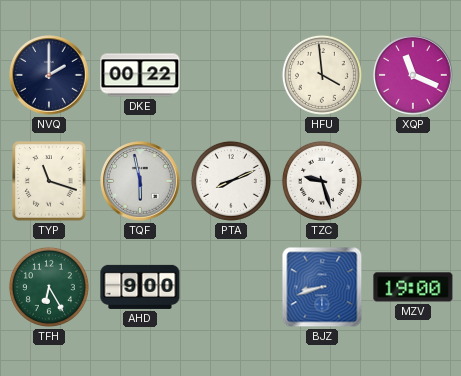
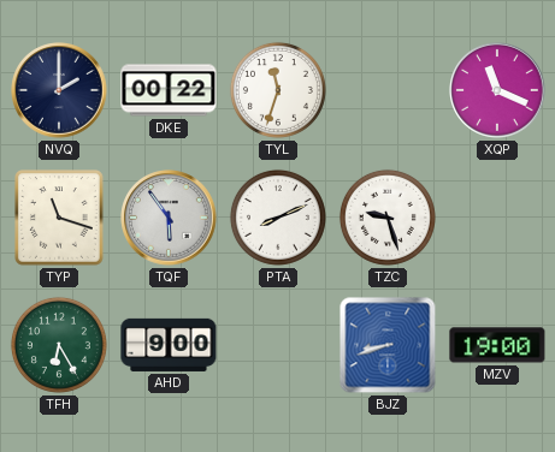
TYL: none -> 11:33 (278, 90)
HFU: 3:59 -> none (322, 75)
TQF: 5:58 -> 5:54 (169, 218)
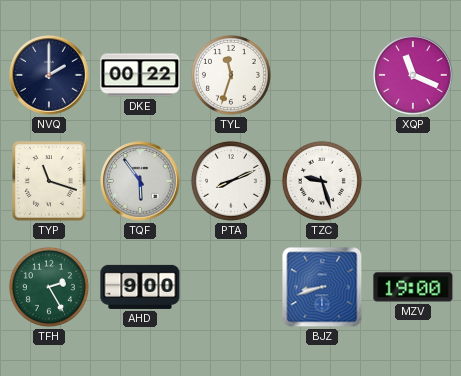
TFH: 6:25 -> 2:25 (49, 287)
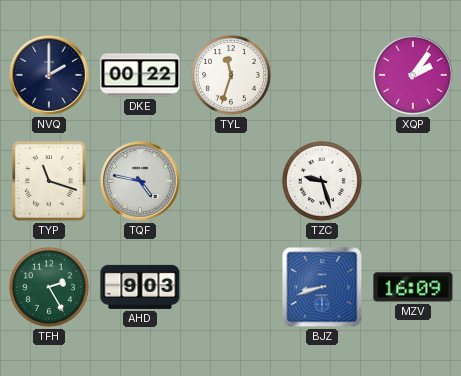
XQP: 11:19 -> 2:06 (413, 75)
TQF: 5:54 -> 4:47 (140, 181)
PTA: 8:11 -> none (231, 181)
AHD: 9:00 -> 9:03 (140, 287)
MZV: 19:00 -> 16:09 (413, 287)
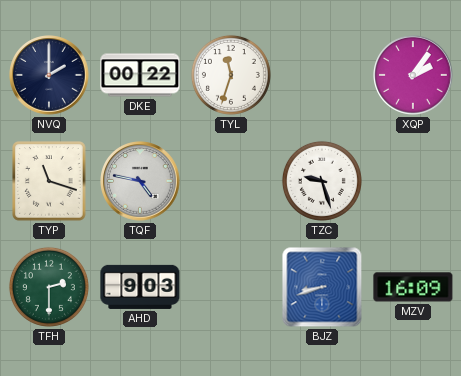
TFH: 2:25 -> 2:30 (49, 287)
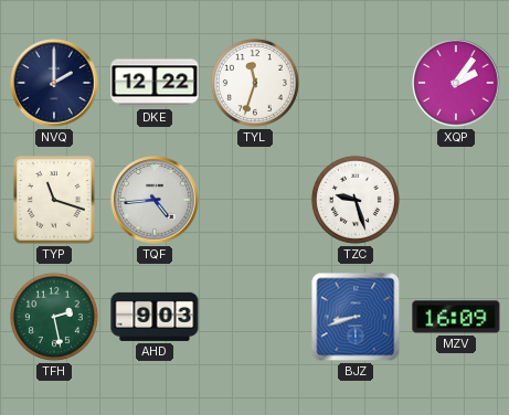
DKE: 00:22 -> 12:22 (155, 83)
TQF: 4:47 -> 4:44 (155, 200)
TFH: 2:30 -> 2:28 (54, 317)
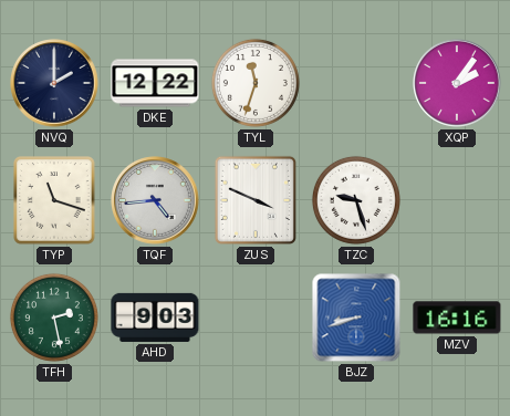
ZUS: none -> 3:49 (256, 200)
MZV: 16:09 -> 16:16 (457, 318)
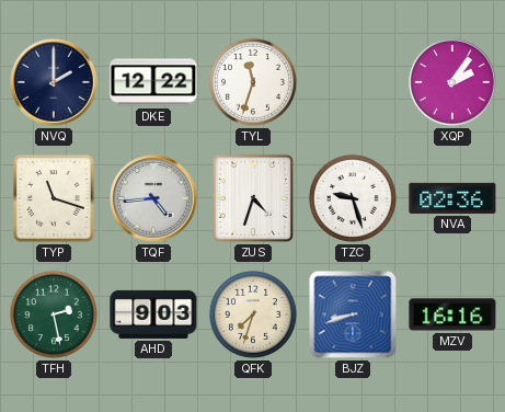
ZUS: 3:49 -> 4:33 (253, 198)
NVA: none -> 02:36 (452, 198)
QFK: none -> 7:33 (253, 314)
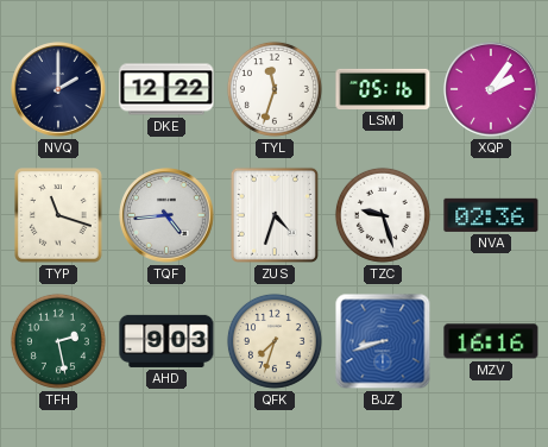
LSM: none -> 05:16 (383, 89)
